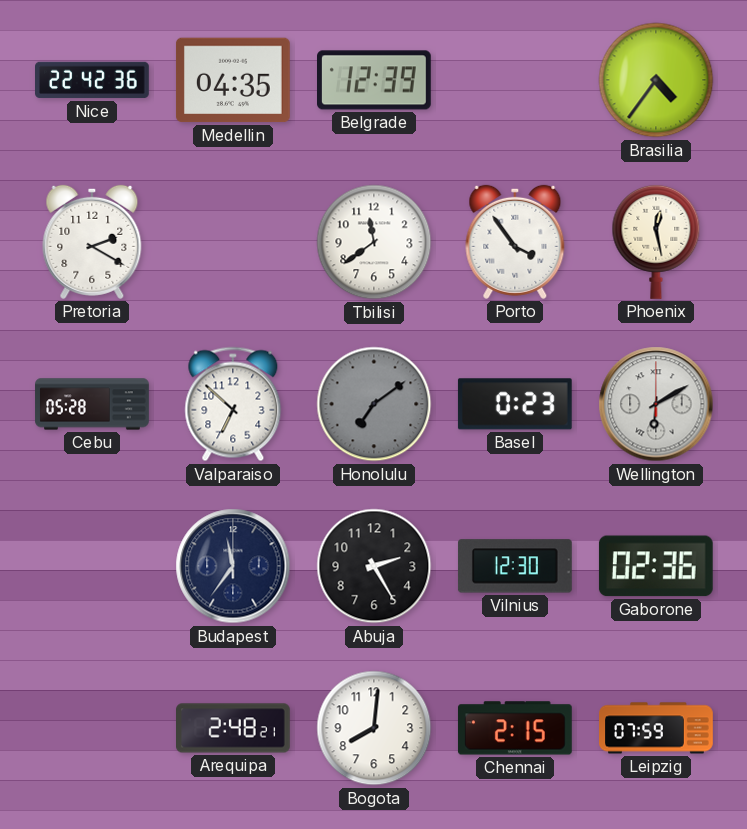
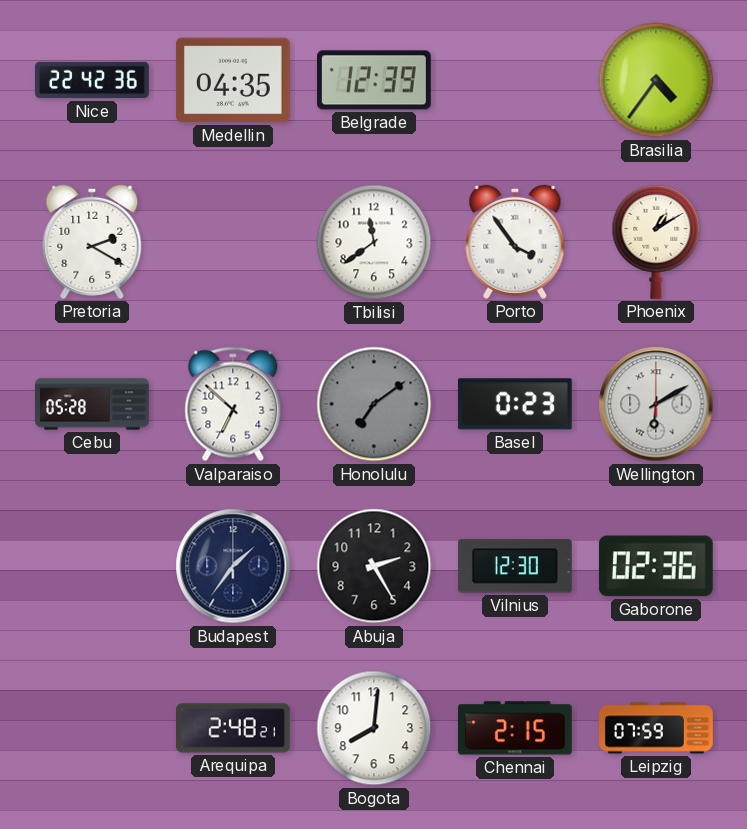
Phoenix: 12:28 -> 1:10 (656, 242)
Budapest: 11:36 -> 1:36 (233, 566)
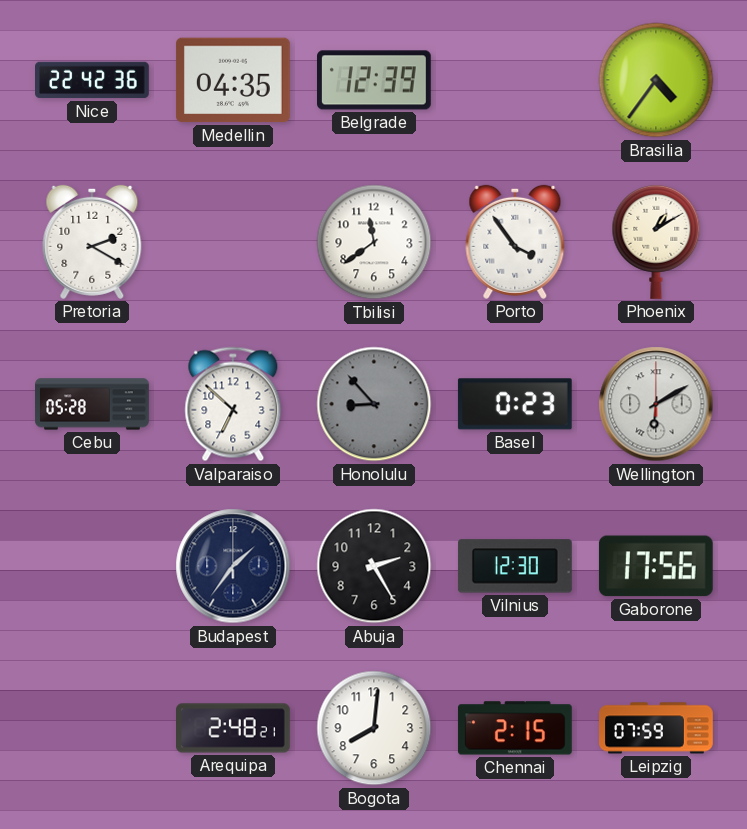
Honolulu: 7:09 -> 8:53 (374, 404)
Gaborone: 02:36 -> 17:56 (656, 566)
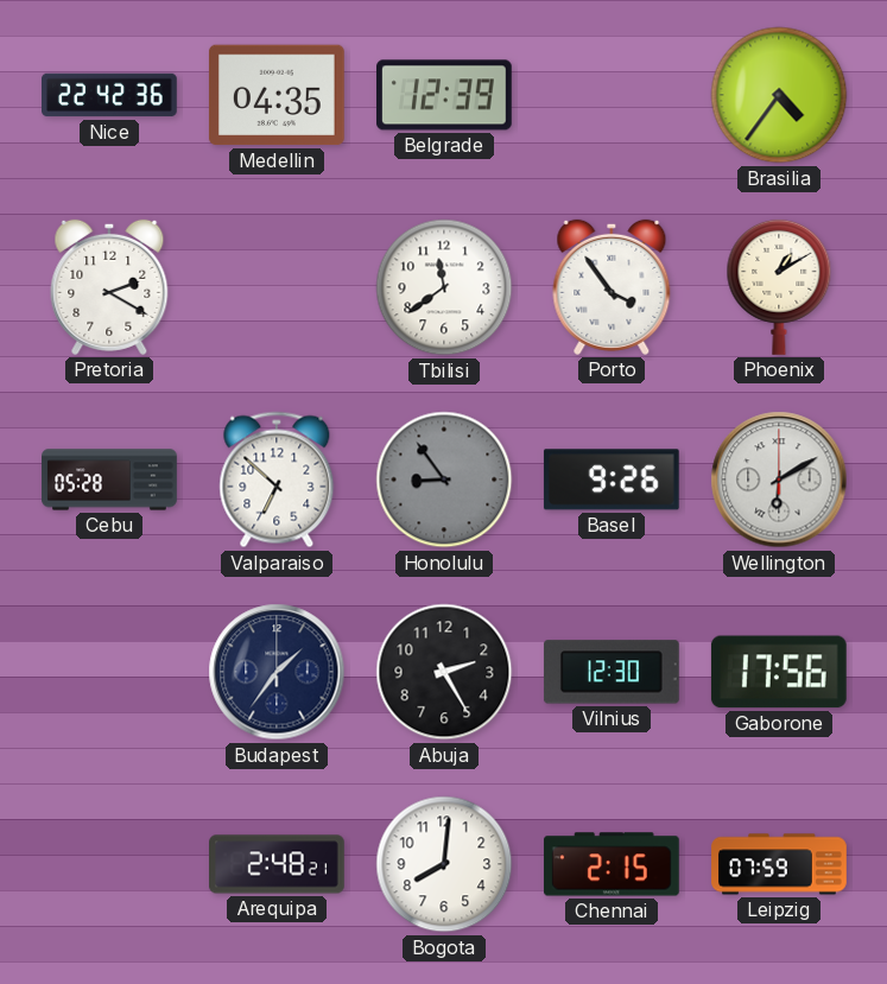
Honolulu: 8:53 -> 8:54 (444, 480)
Basel: 0:23 -> 9:26 (612, 480)
